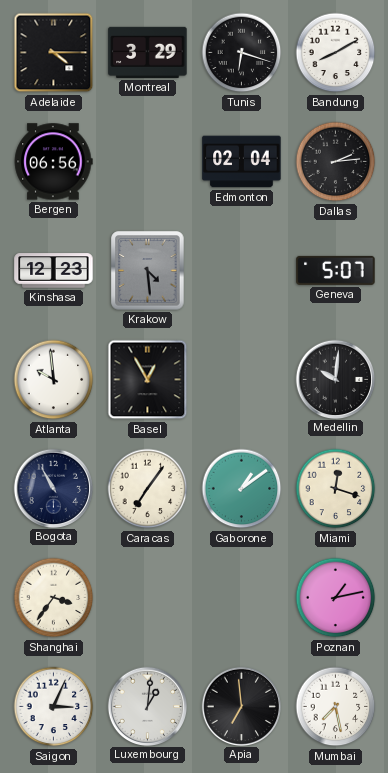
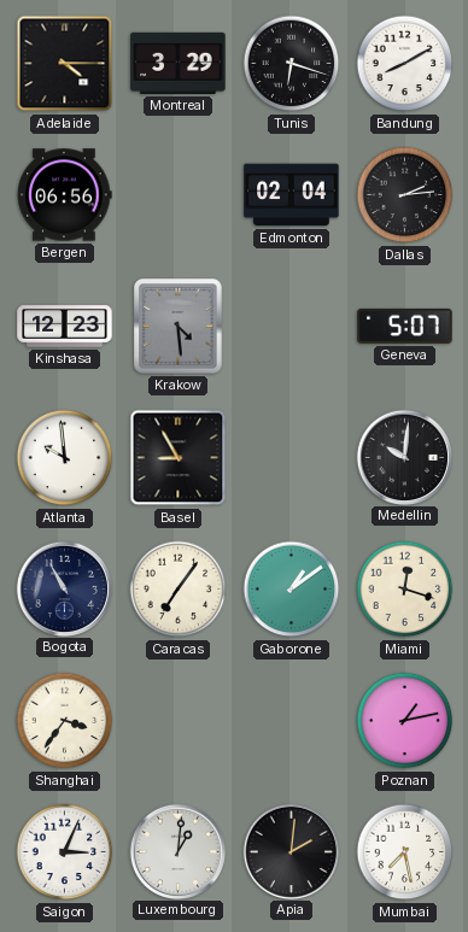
Basel: 12:55 -> 8:55 (179, 458)
Apia: 6:59 -> 2:01 (291, 851)
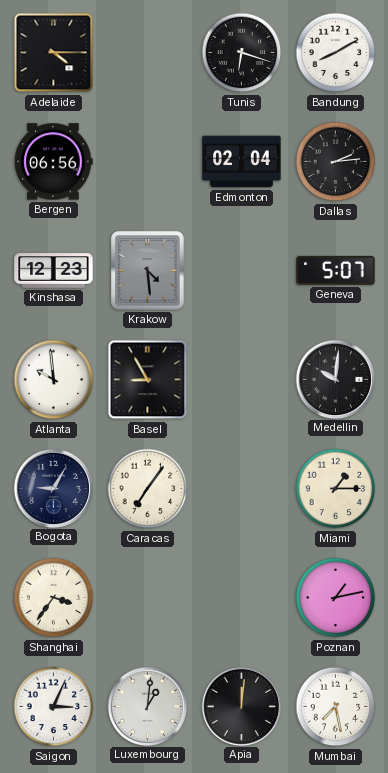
Montreal: 3:29 -> none (179, 63)
Bogota: 10:55 -> 9:05 (53, 488)
Gaborone: 1:09 -> none (292, 590)
Miami: 12:18 -> 1:15 (336, 489)
Apia: 2:01 -> 12:01 (241, 706)
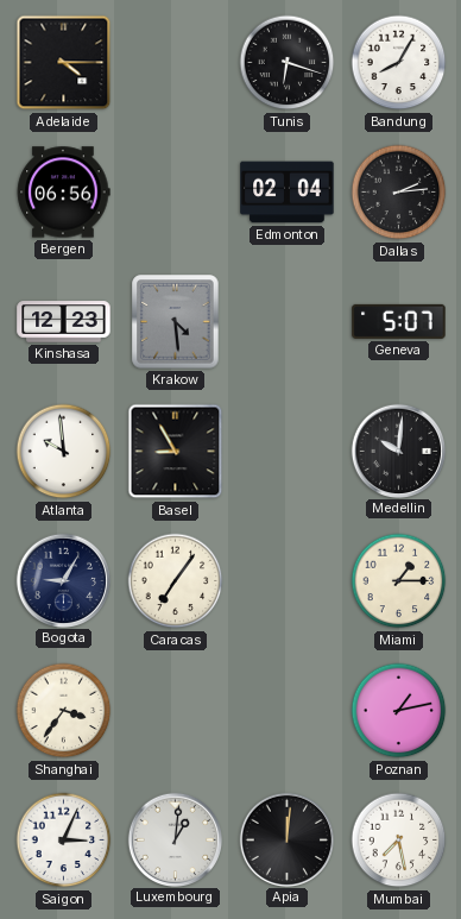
Bandung: 8:10 -> 8:05 (399, 63)
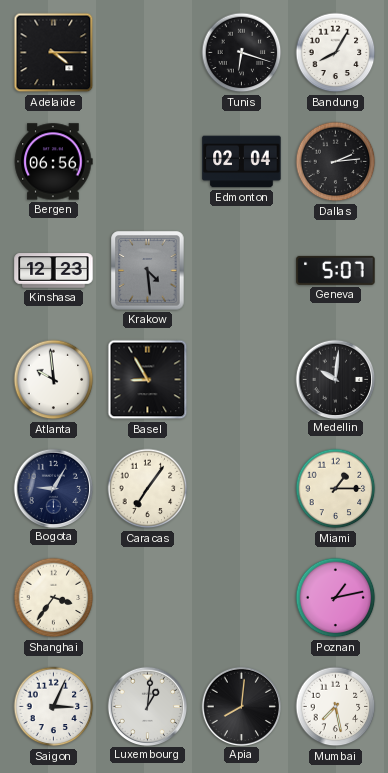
Apia: 12:01 -> 8:01 (241, 706)
